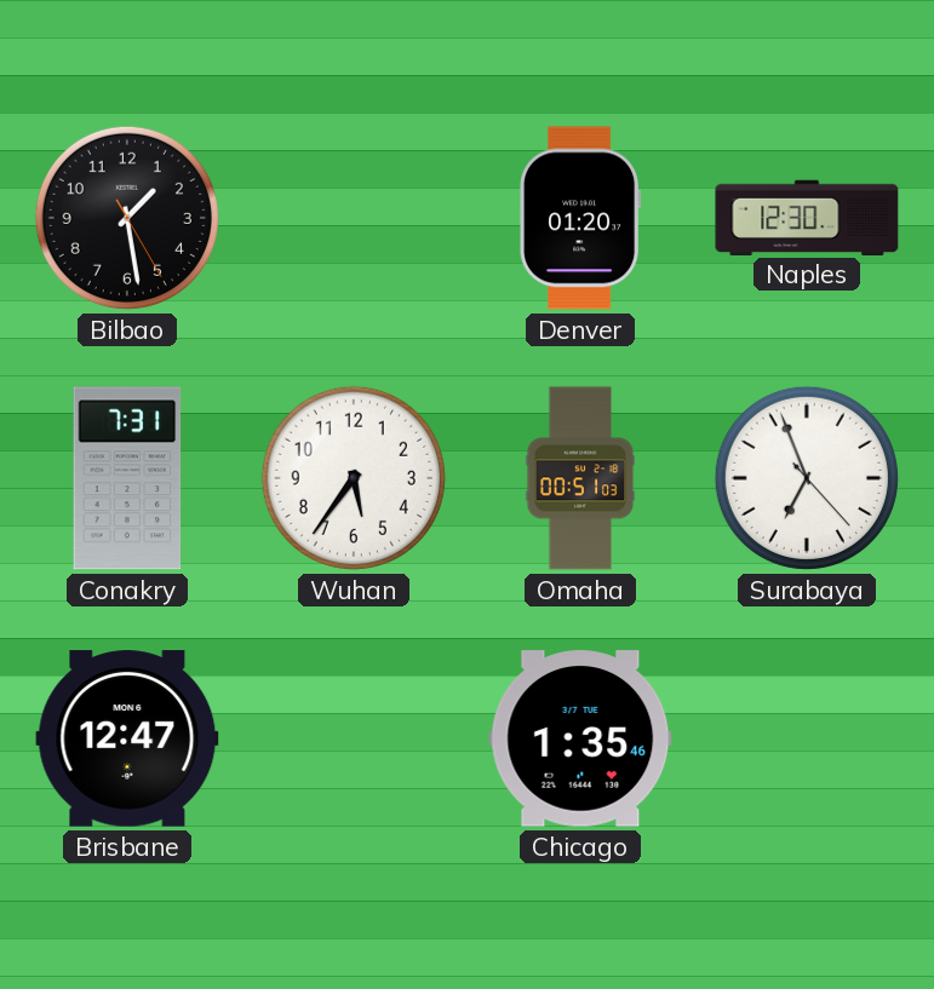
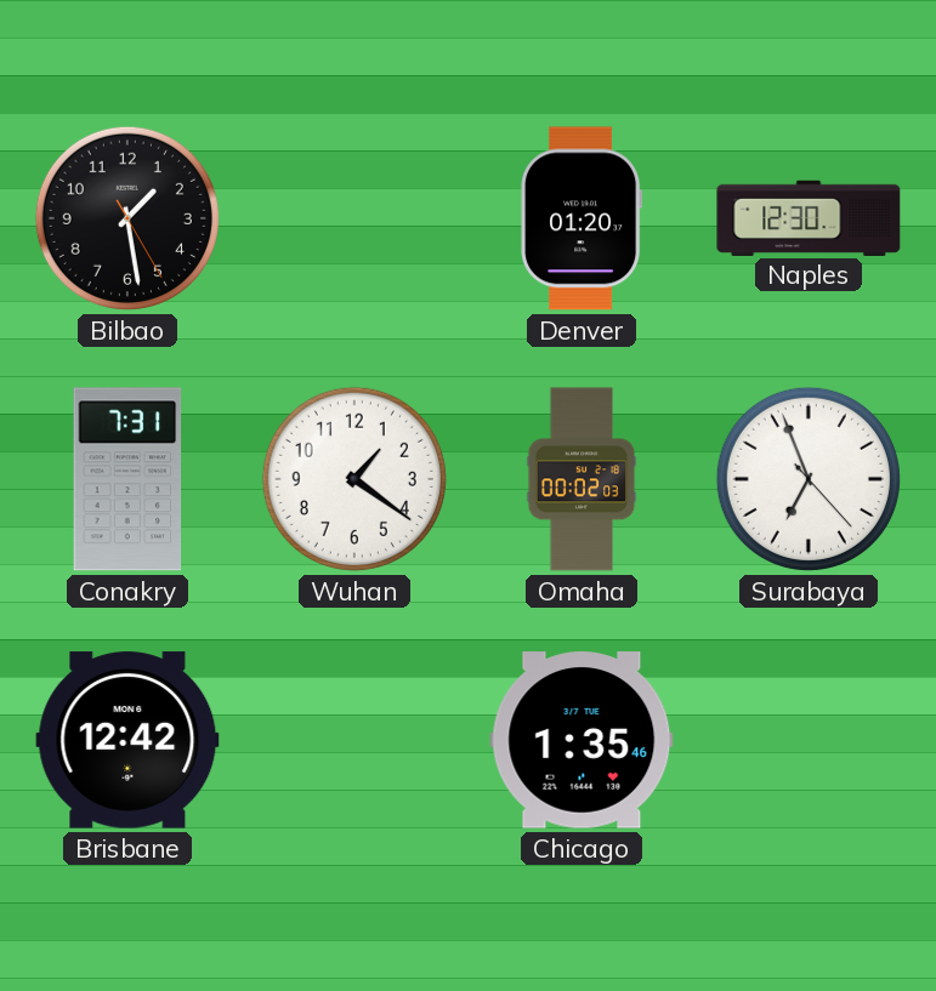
Wuhan: 5:36 -> 1:21 (354, 479)
Omaha: 00:51 -> 00:02 (582, 479)
Brisbane: 12:47 -> 12:42 (127, 740)
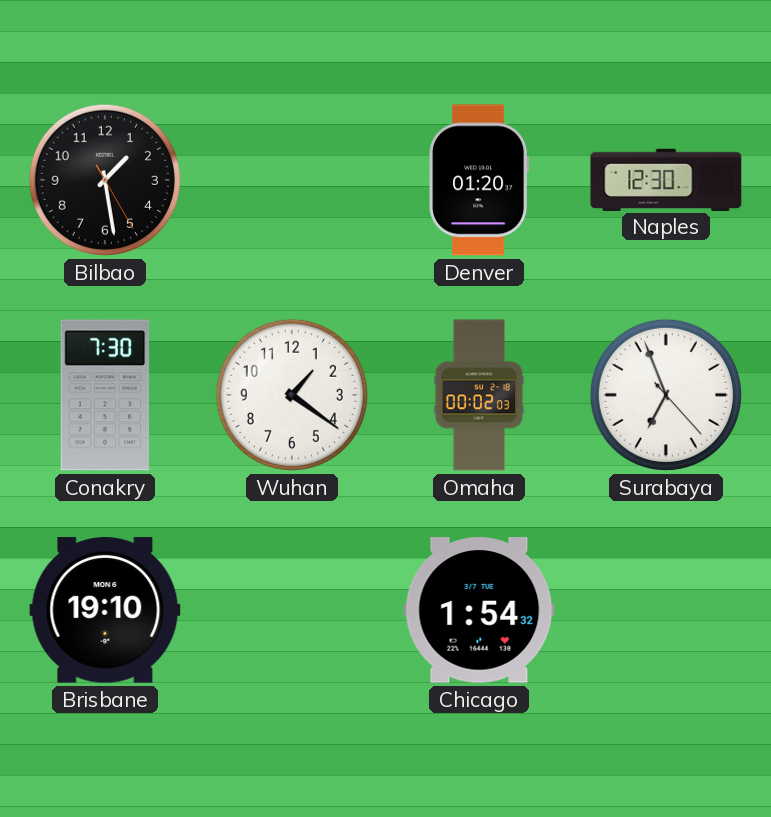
Conakry: 7:31 -> 7:30 (105, 395)
Brisbane: 12:42 -> 19:10 (105, 610)
Chicago: 1:35 -> 1:54 (479, 610)
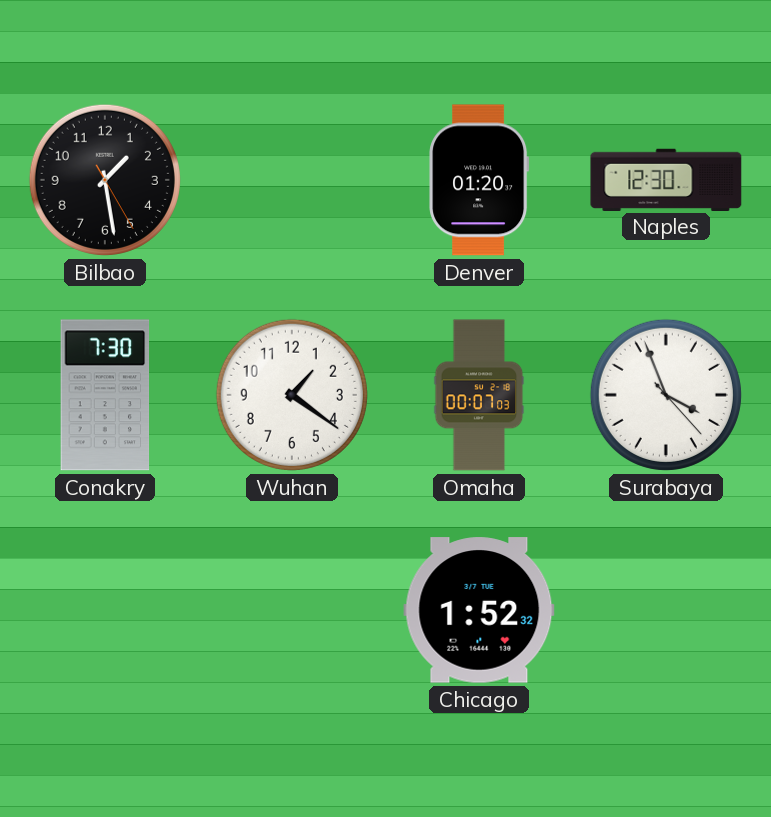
Omaha: 00:02 -> 00:07 (479, 395)
Surabaya: 6:56 -> 3:56 (666, 395)
Brisbane: 19:10 -> none (105, 610)
Chicago: 1:54 -> 1:52 (479, 610)
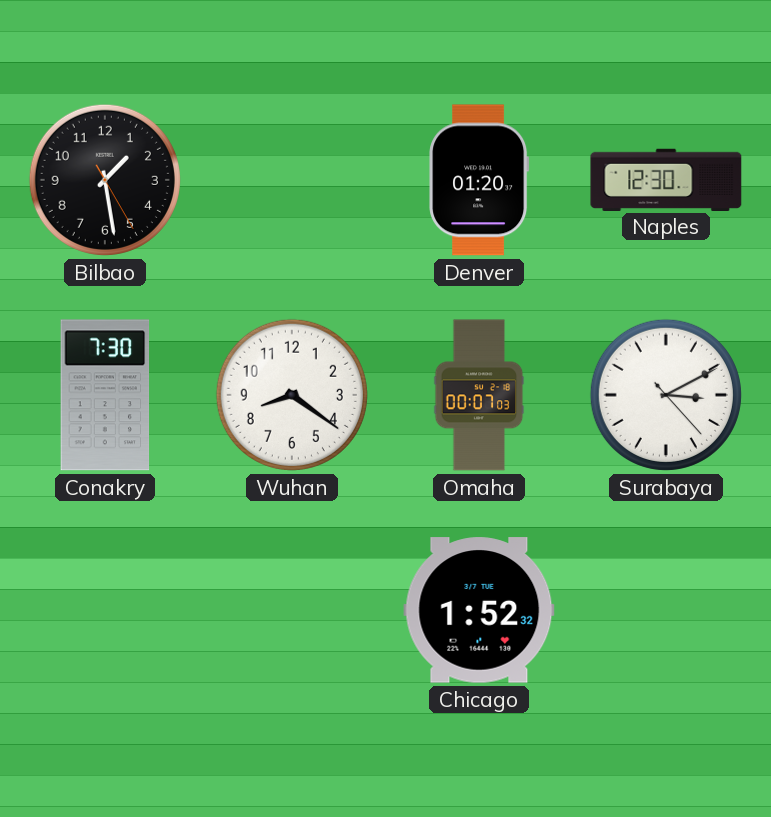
Wuhan: 1:21 -> 8:21 (292, 395)
Surabaya: 3:56 -> 3:10 (666, 395)
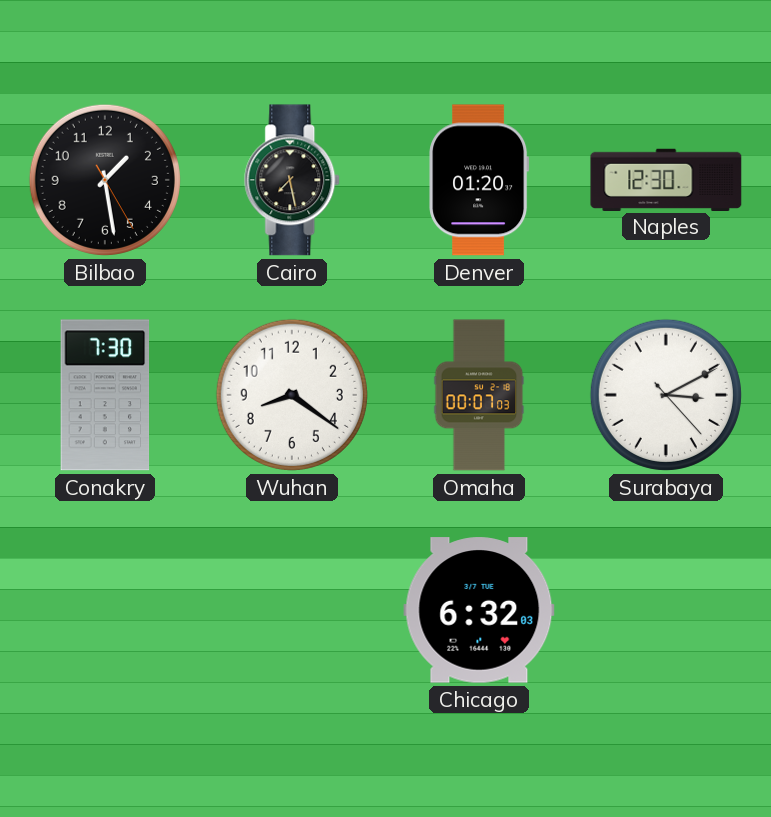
Cairo: none -> 7:28 (293, 180)
Chicago: 1:52 -> 6:32 (479, 610)
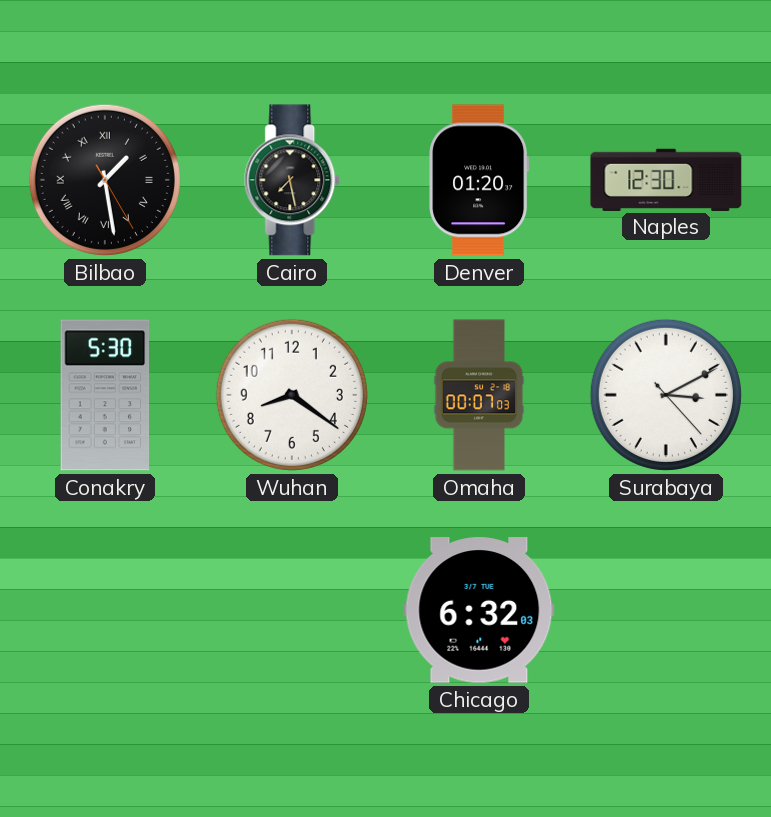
Bilbao numerals: Arabic -> Roman (105, 180)
Conakry: 7:30 -> 5:30 (105, 395)
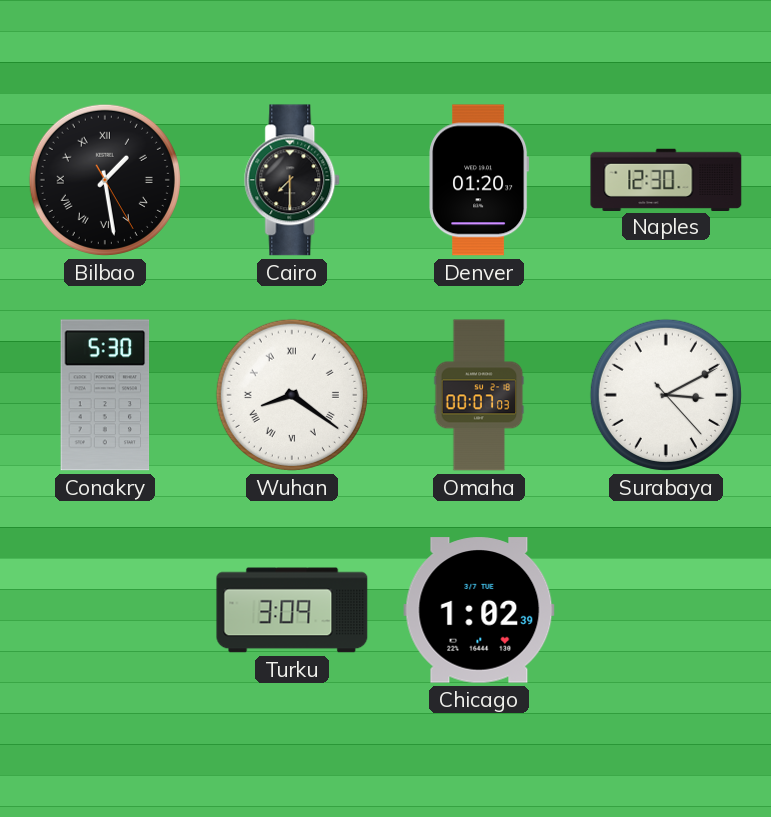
Cairo: 7:28 -> 7:30 (293, 180)
Wuhan numerals: Arabic -> Roman (292, 395)
Turku: none -> 3:09 (292, 610)
Chicago: 6:32 -> 1:02 (479, 610)
